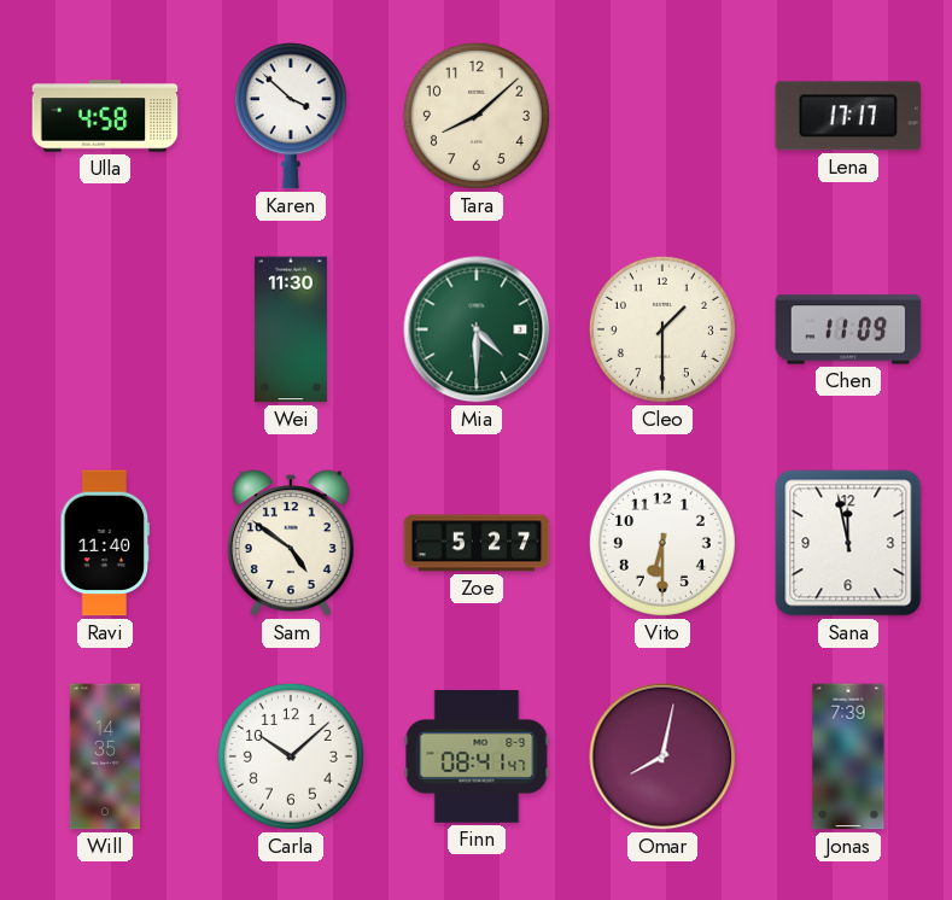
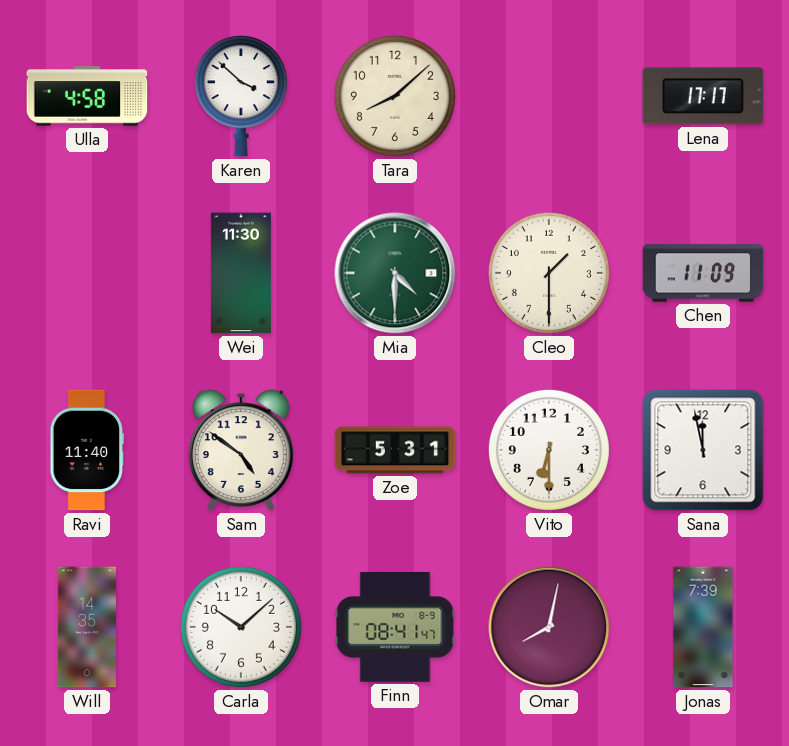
Zoe: 5:27 -> 5:31 (395, 450)
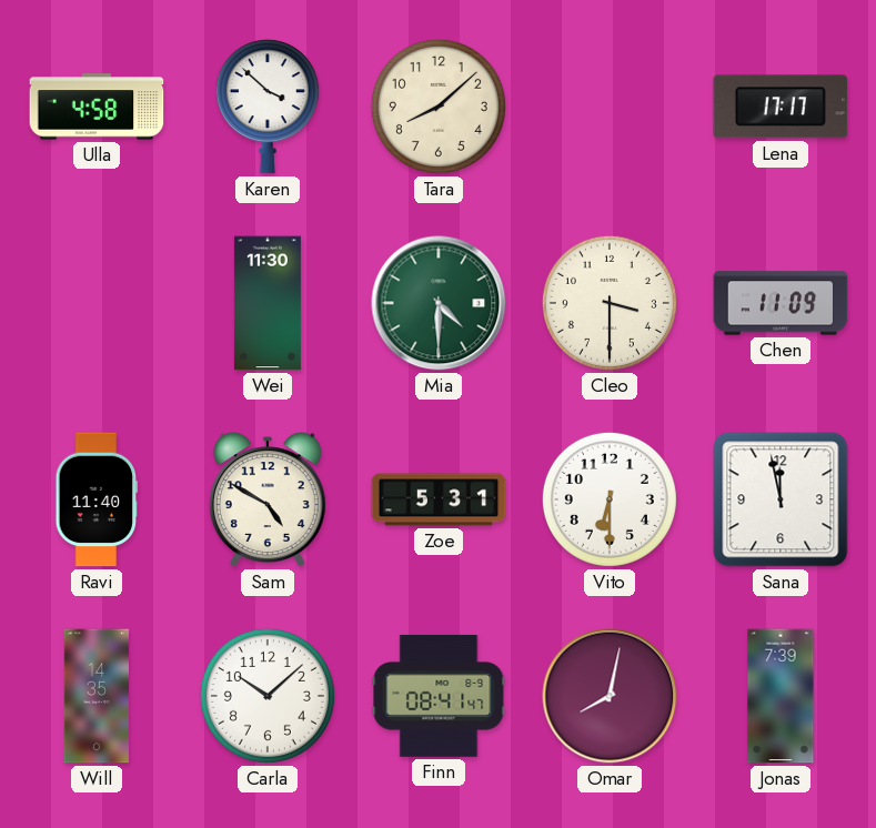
Cleo: 1:30 -> 3:30 (610, 303)
Sam: 4:51 -> 4:50 (268, 499)
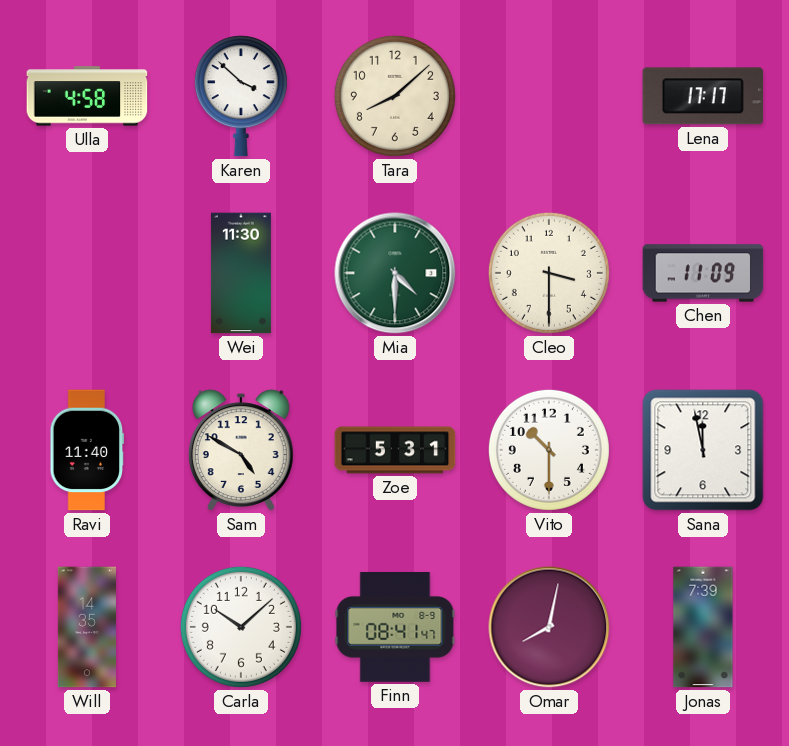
Vito: 6:30 -> 10:30 (549, 450)
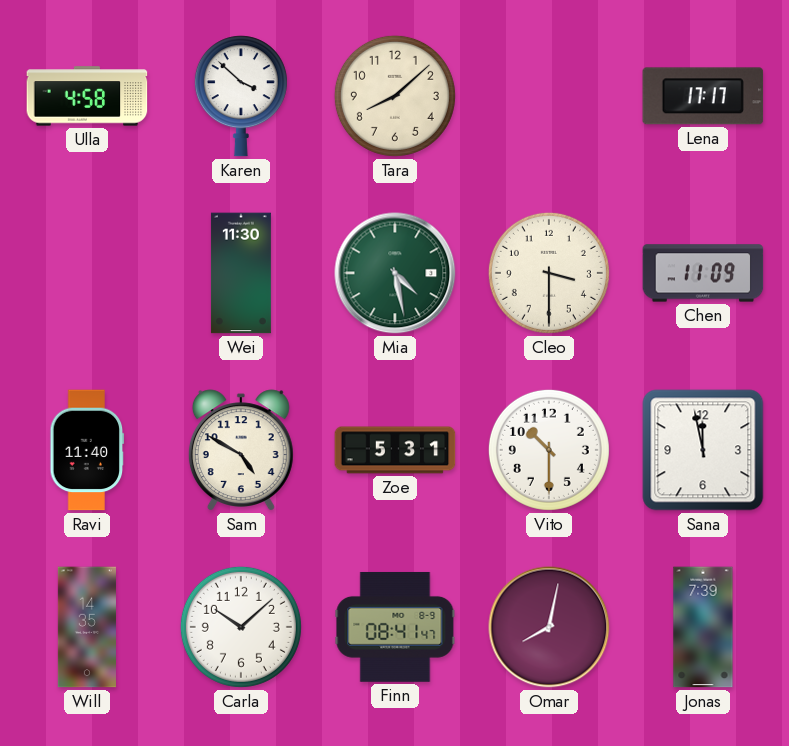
Mia: 4:30 -> 4:28 (395, 273)
